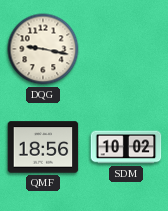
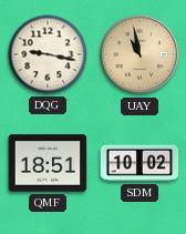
UAY: none -> 10:58 (139, 54)
QMF: 18:56 -> 18:51 (48, 163)
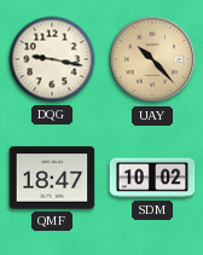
UAY: 10:58 -> 10:23 (152, 59)
QMF: 18:51 -> 18:47 (52, 178)
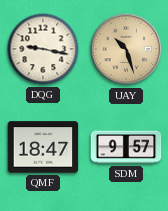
UAY: 10:23 -> 10:27 (126, 49)
SDM: 10:02 -> 9:57 (126, 147)
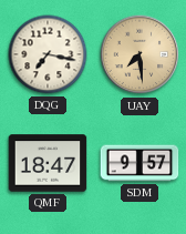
DQG: 9:17 -> 7:17 (48, 54)
UAY: 10:27 -> 7:29 (139, 54)
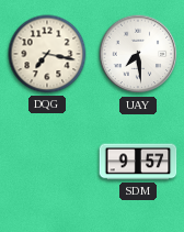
UAY dial: champagne -> white (138, 54)
QMF: 18:47 -> none (48, 163)
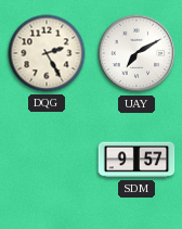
DQG: 7:17 -> 2:25 (47, 53)
UAY: 7:29 -> 7:10 (136, 53)
